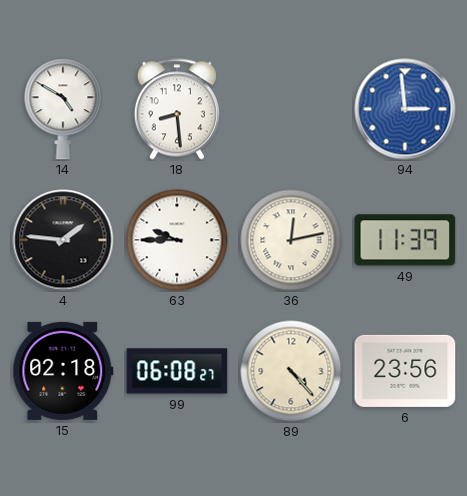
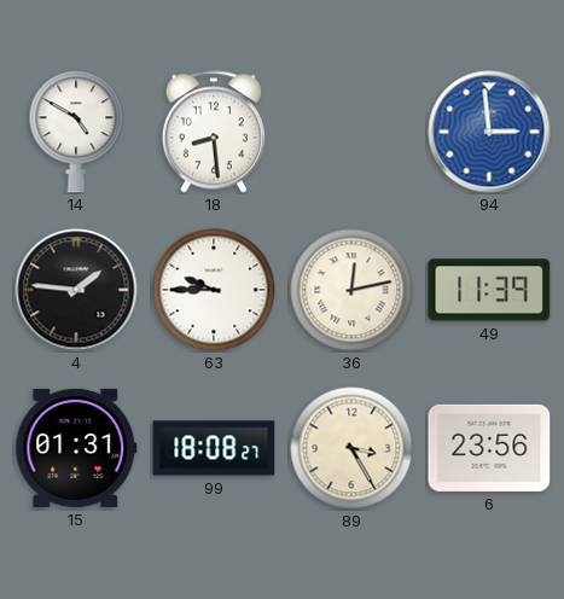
15: 02:18 -> 01:31 (76, 448)
99: 06:08 -> 18:08 (214, 448)
89: 4:23 -> 3:25 (351, 448)
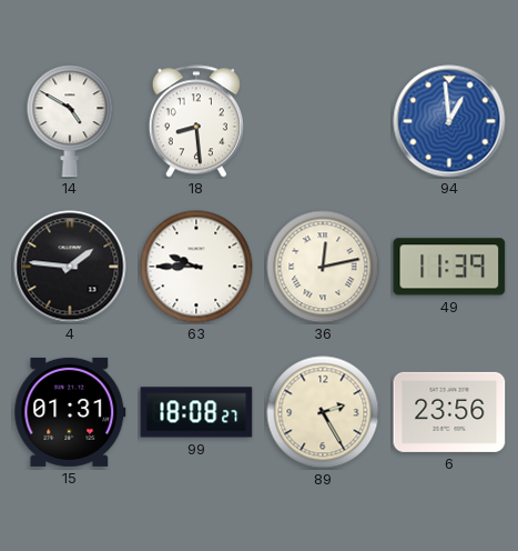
94: 2:59 -> 12:59 (449, 121)
89: 3:25 -> 2:25 (323, 412)
